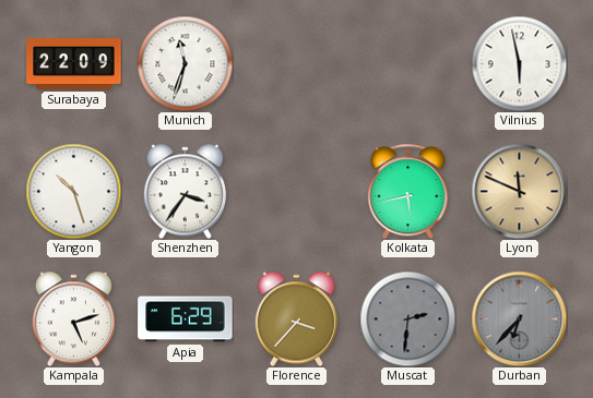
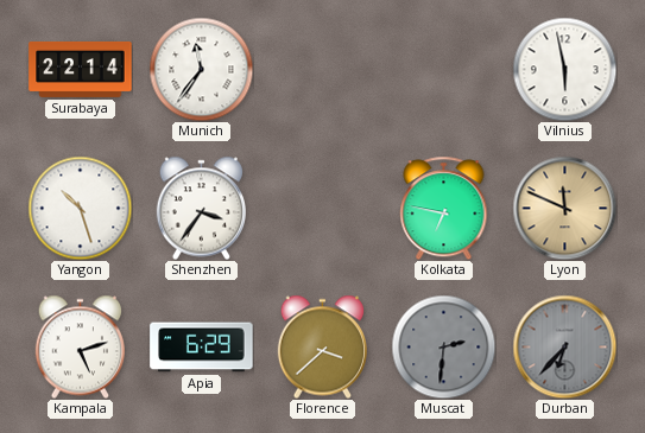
Surabaya: 22:09 -> 22:14 (81, 69)
Munich: 11:33 -> 11:36 (201, 69)
Kolkata: 5:43 -> 6:47 (444, 208)
Florence: 3:37 -> 3:38 (322, 346)
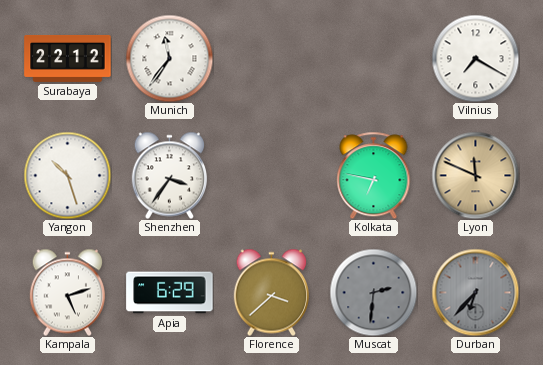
Surabaya: 22:14 -> 22:12 (68, 58)
Vilnius: 5:58 -> 7:20 (475, 58)
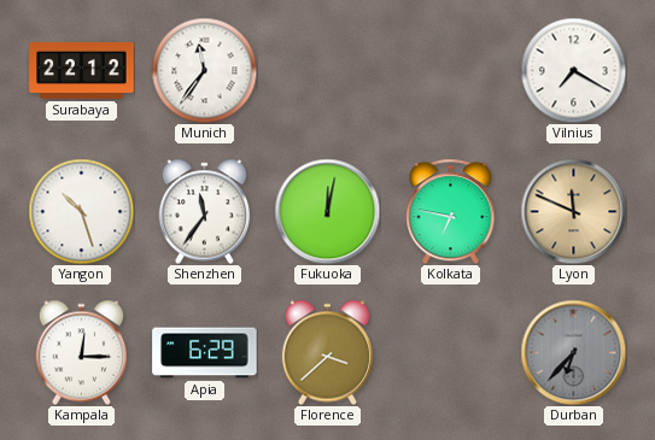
Shenzhen: 3:36 -> 11:36 (204, 211)
Fukuoka: none -> 12:02 (327, 211)
Kampala: 5:12 -> 12:15 (81, 352)
Muscat: 2:31 -> none (373, 292)
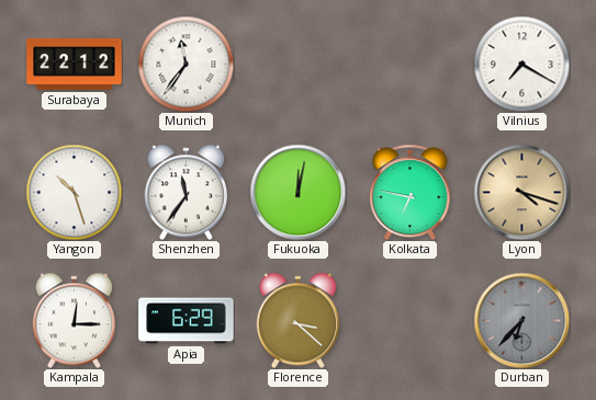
Lyon: 11:49 -> 4:18 (521, 192)
Florence: 3:38 -> 3:22 (297, 320)
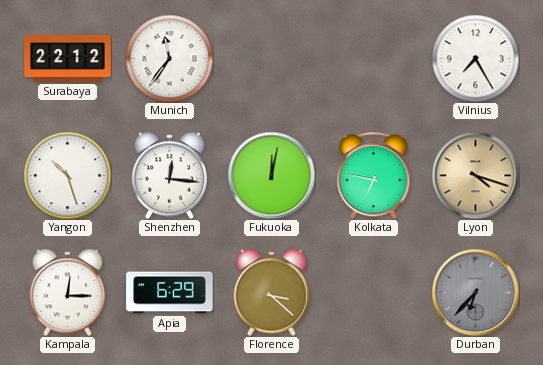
Vilnius: 7:20 -> 7:25 (475, 58)
Shenzhen: 11:36 -> 12:16 (169, 175)
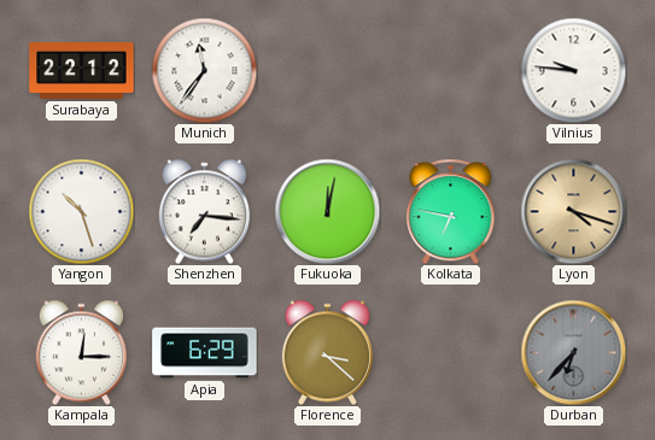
Vilnius: 7:25 -> 9:46 (573, 70)
Shenzhen: 12:16 -> 7:16 (204, 211)
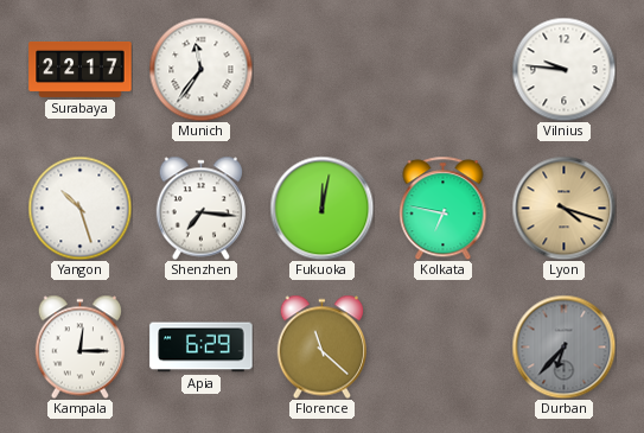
Surabaya: 22:12 -> 22:17 (81, 69)
Florence: 3:22 -> 11:22 (321, 346)
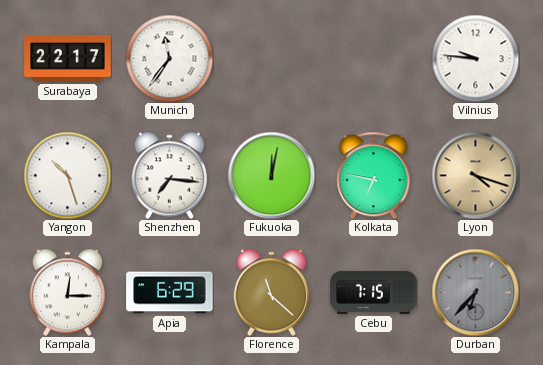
Cebu: none -> 7:15 (374, 292)
